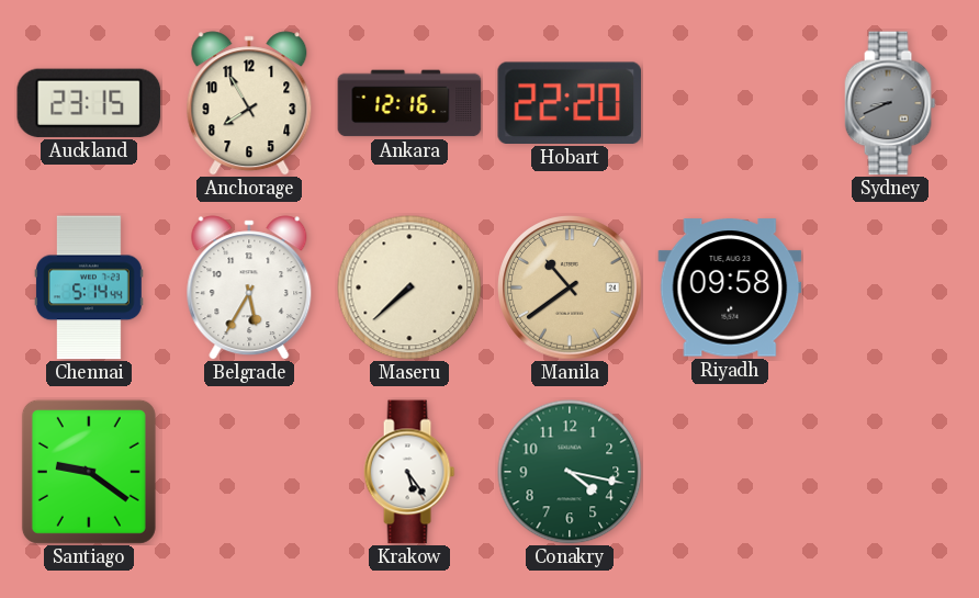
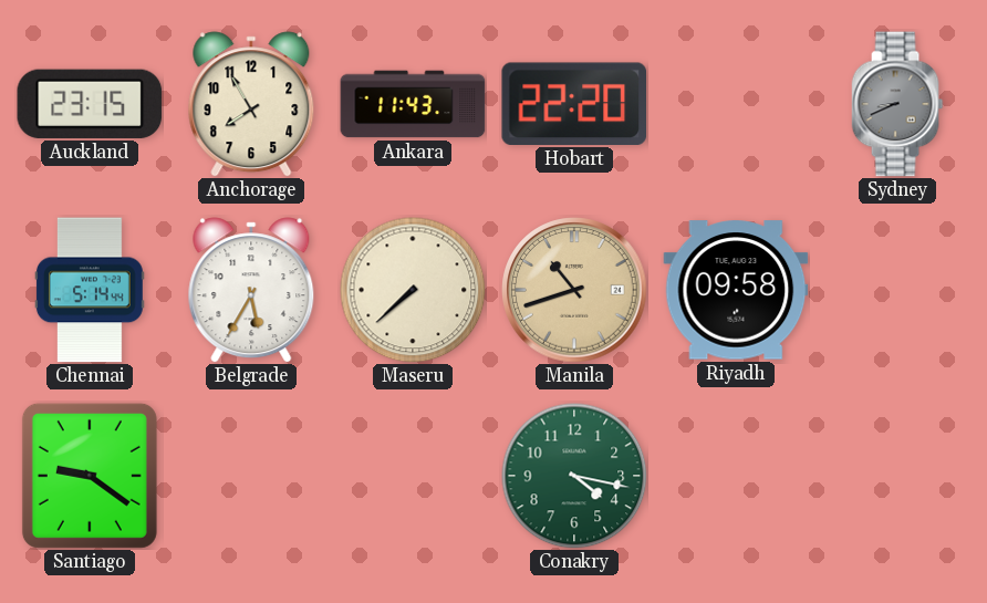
Ankara: 12:16 -> 11:43 (413, 104)
Manila: 10:39 -> 10:42 (574, 290)
Krakow: 5:24 -> none (409, 472)
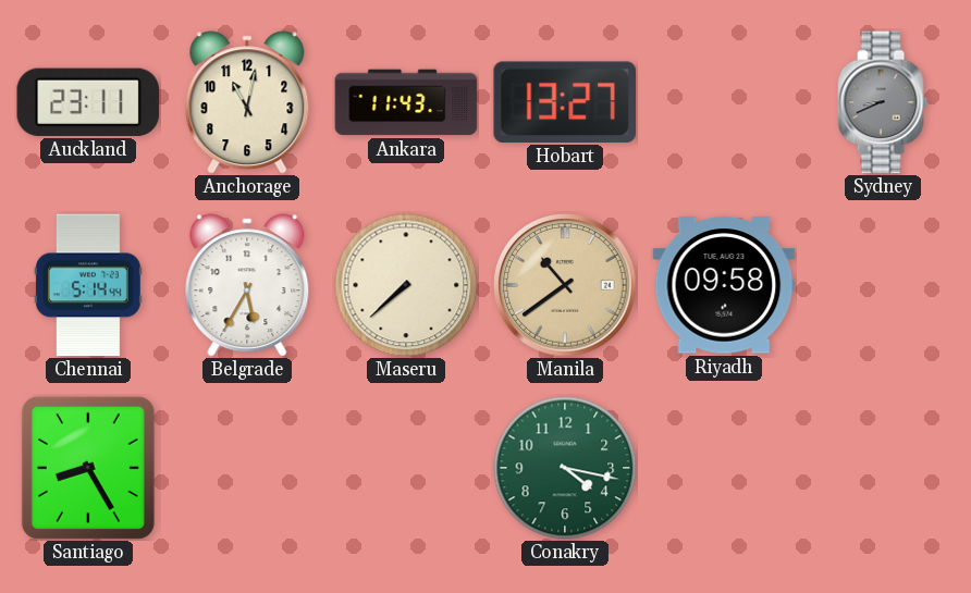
Auckland: 23:15 -> 23:11 (88, 102)
Anchorage: 7:55 -> 11:02 (247, 102)
Hobart: 22:20 -> 13:27 (564, 102)
Manila: 10:42 -> 10:39 (565, 285)
Santiago: 9:21 -> 8:25 (88, 468)
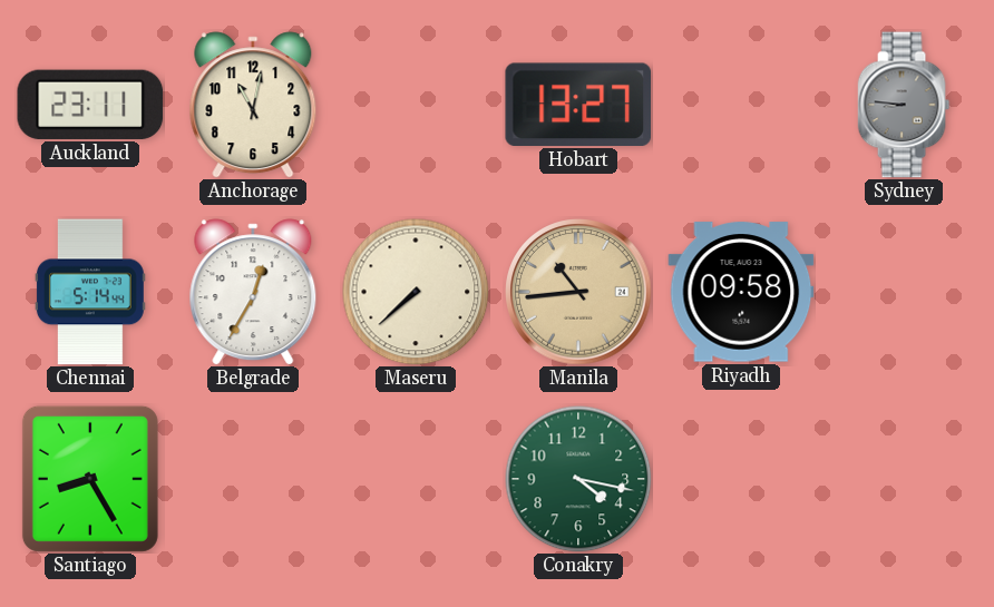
Ankara: 11:43 -> none (406, 102)
Sydney: 8:41 -> 8:46 (904, 105)
Belgrade: 5:35 -> 12:35 (253, 292)
Manila: 10:39 -> 10:44 (578, 292)
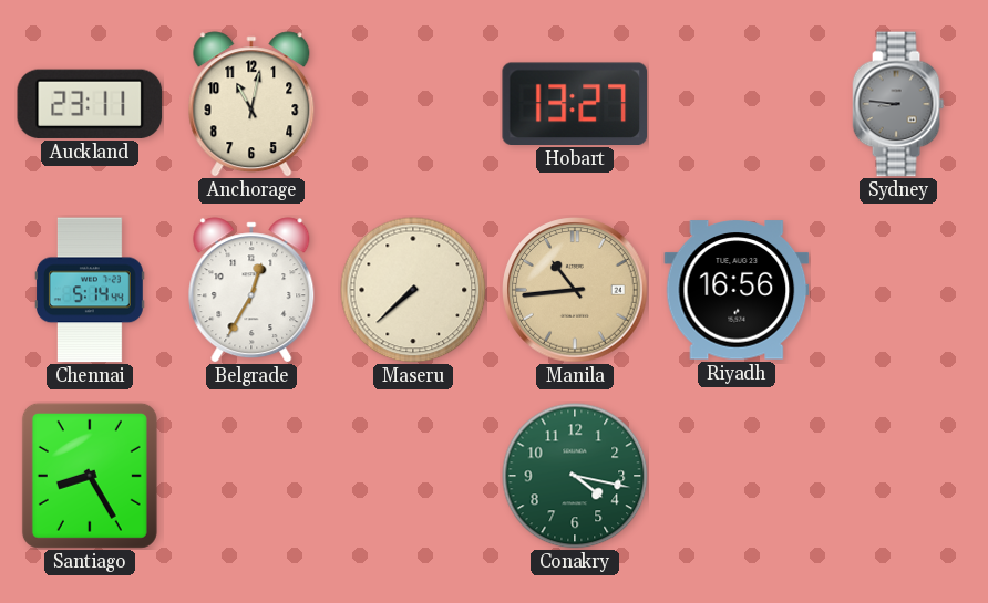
Riyadh: 09:58 -> 16:56 (737, 290)
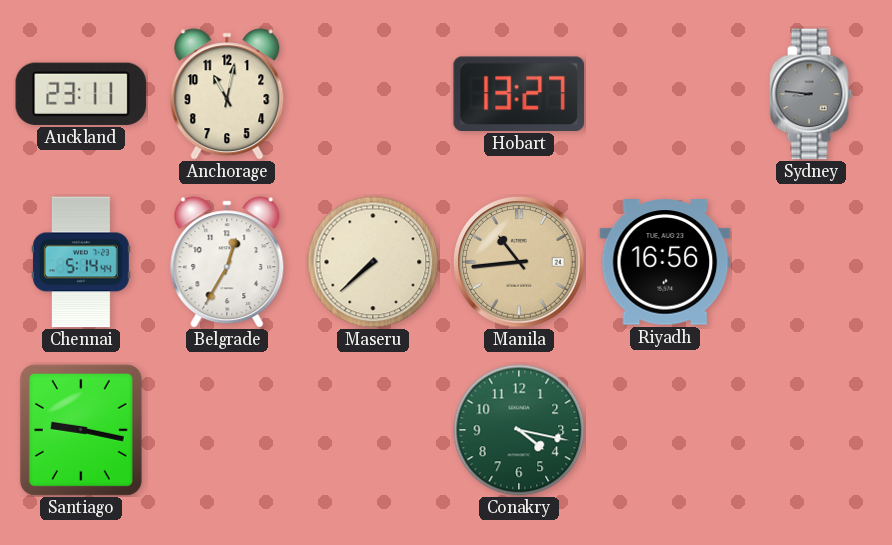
Santiago: 8:25 -> 9:17 (81, 430)
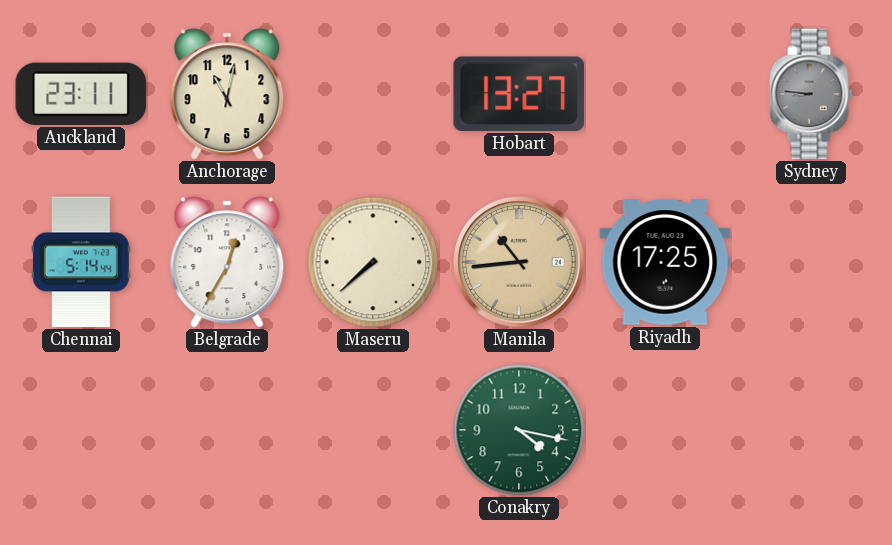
Riyadh: 16:56 -> 17:25 (665, 262)
Santiago: 9:17 -> none (81, 430)
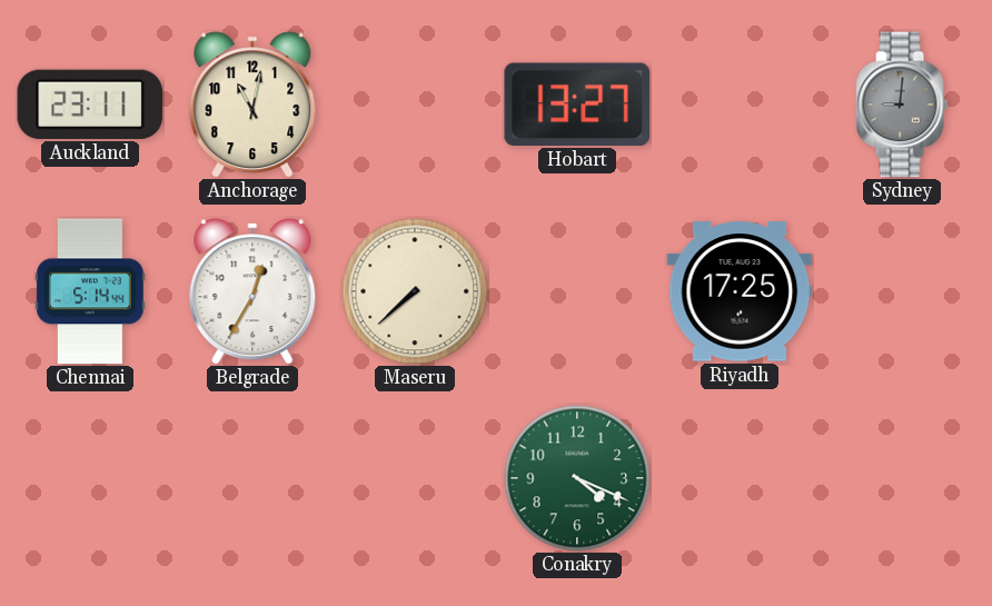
Sydney: 8:46 -> 9:01 (902, 105)
Manila: 10:44 -> none (519, 262)
Conakry: 4:17 -> 4:19 (577, 478)
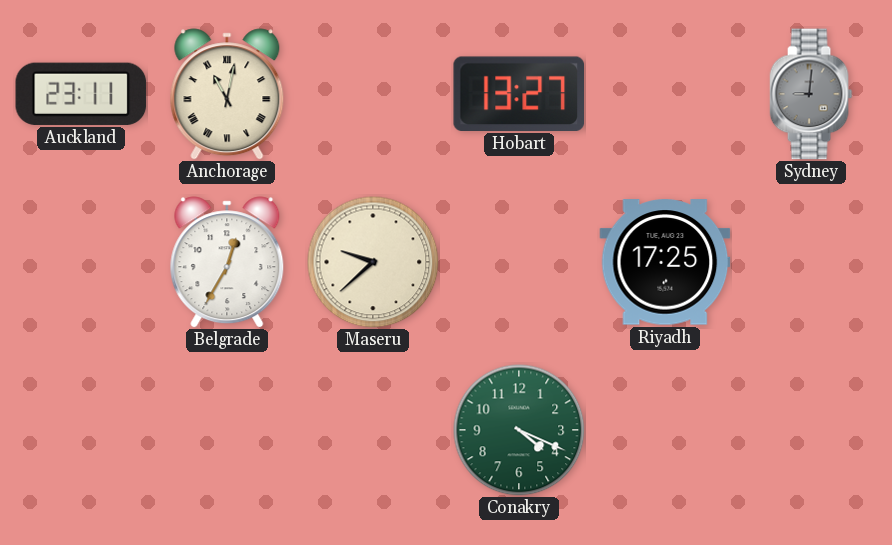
Anchorage numerals: Arabic -> Roman (227, 94)
Chennai: 5:14 -> none (90, 291)
Maseru: 7:38 -> 9:38 (373, 262)
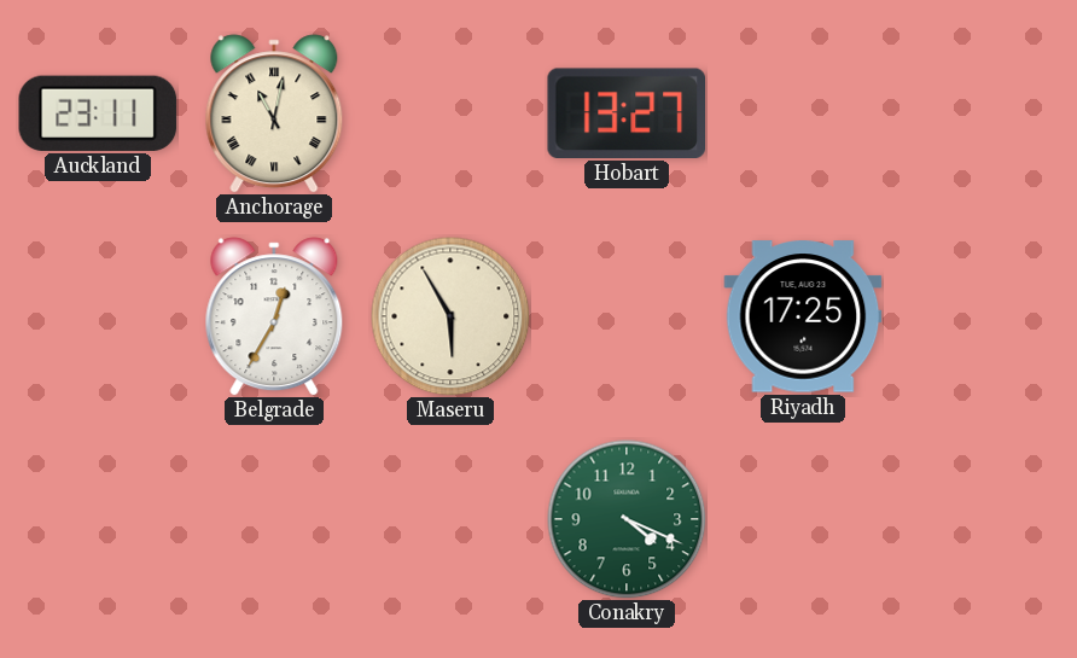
Sydney: 9:01 -> none (811, 94)
Maseru: 9:38 -> 5:55 (450, 316)
